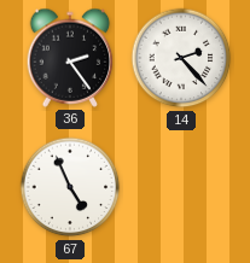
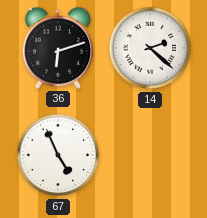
36: 2:24 -> 6:12 (58, 48)
14: 2:23 -> 2:22 (150, 48)
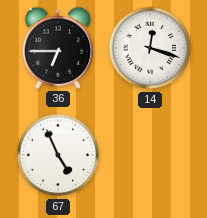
36: 6:12 -> 6:45 (58, 48)
14: 2:22 -> 12:18 (150, 48)
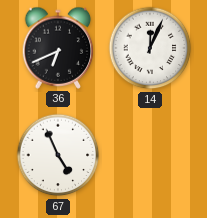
36: 6:45 -> 6:41 (58, 48)
14: 12:18 -> 12:04 (150, 48)
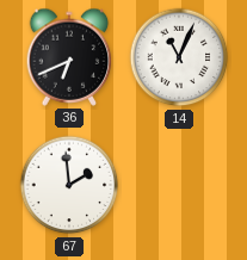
14: 12:04 -> 11:04 (179, 57)
67: 4:56 -> 1:59 (69, 185)
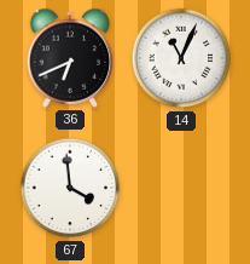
67: 1:59 -> 3:59 (70, 188)
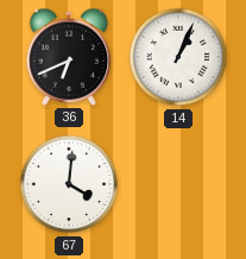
14: 11:04 -> 1:04 (178, 57)
67: 3:59 -> 4:01 (69, 184)
